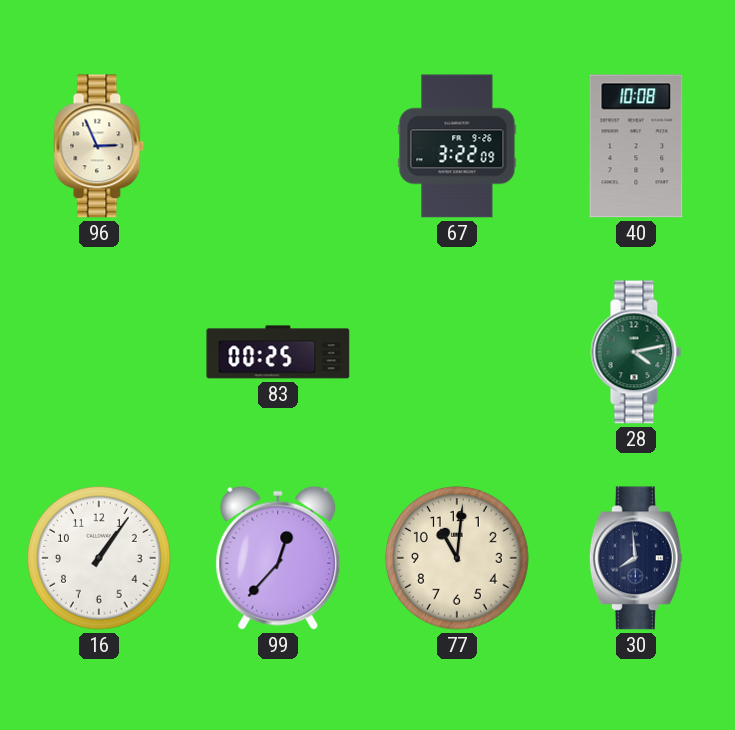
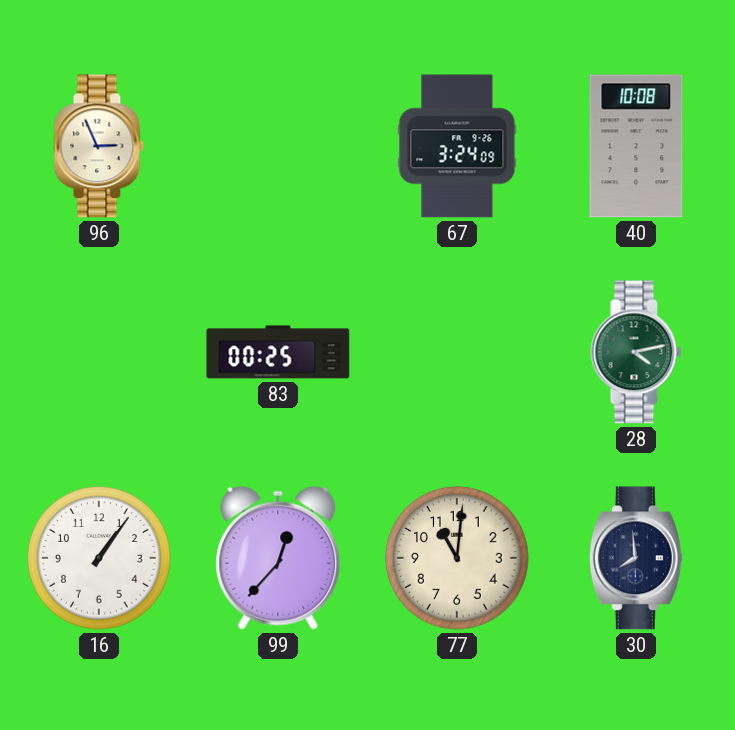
67: 3:22 -> 3:24 (457, 146)
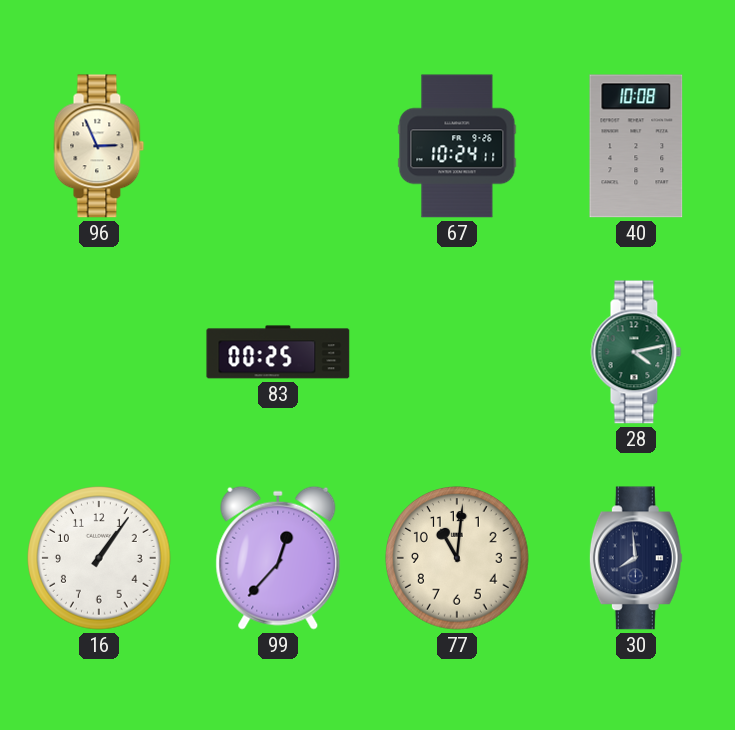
67: 3:24 -> 10:24 (457, 146)
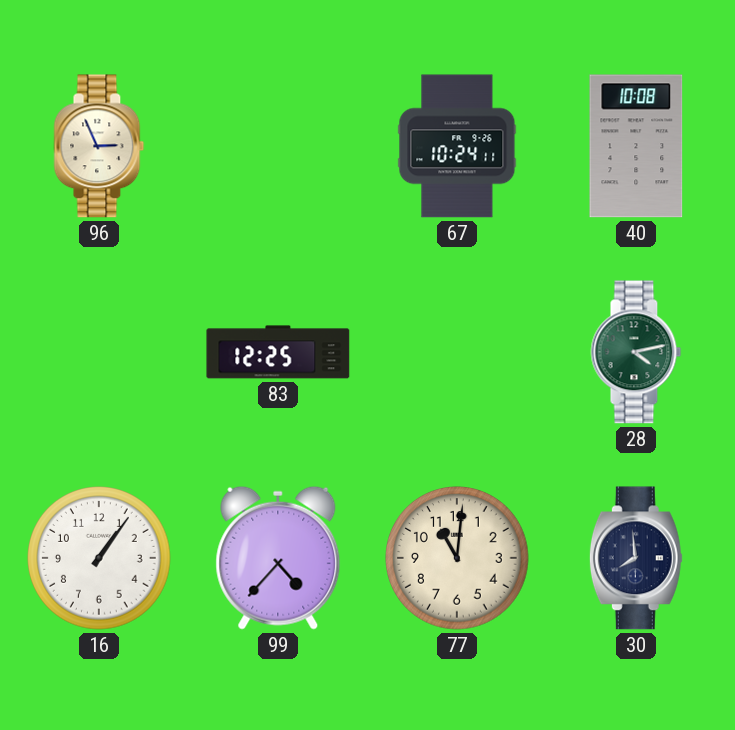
83: 00:25 -> 12:25 (278, 352)
99: 12:37 -> 4:37 (278, 558)
